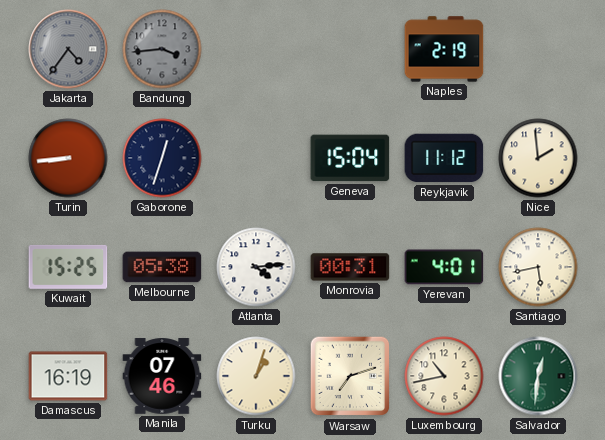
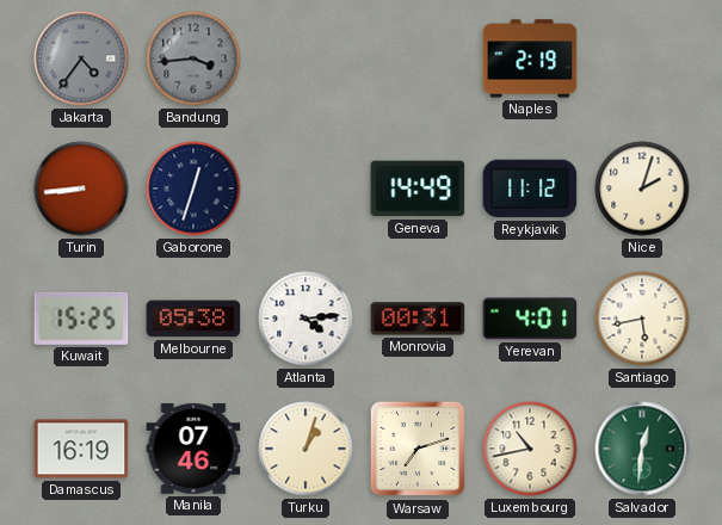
Geneva: 15:04 -> 14:49 (418, 189)
Nice: 1:59 -> 2:03 (642, 189)
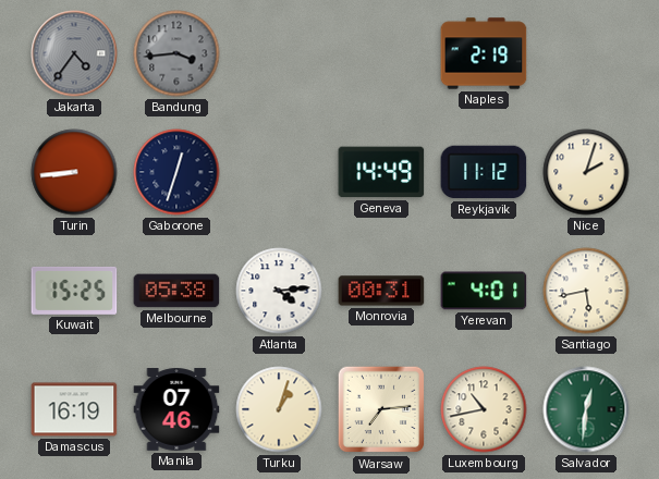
Warsaw: 7:12 -> 7:14 (381, 409)
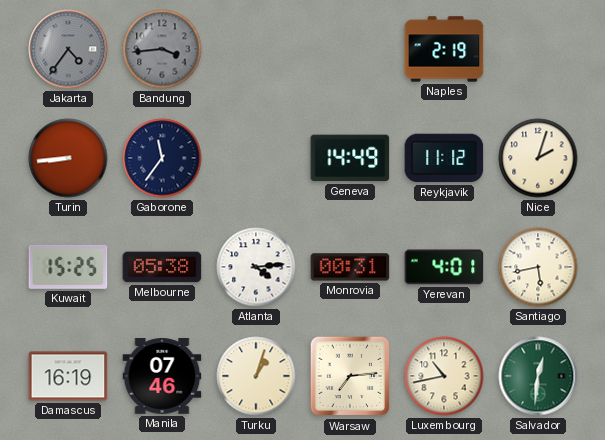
Gaborone: 12:33 -> 11:36 (162, 158)
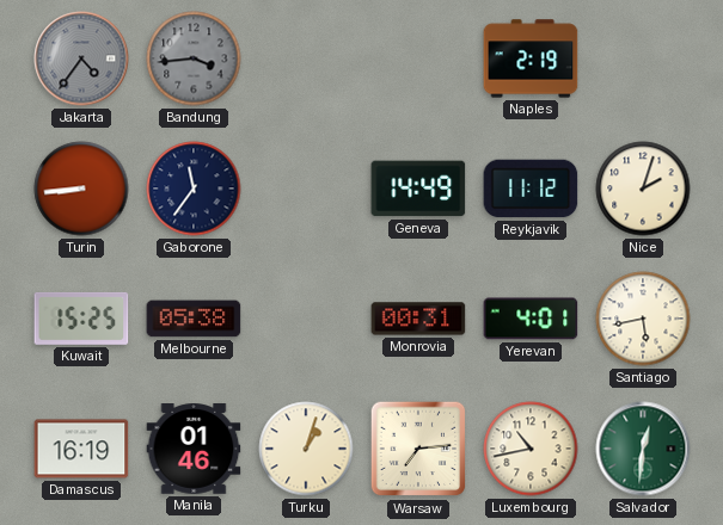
Atlanta: 4:14 -> none (256, 267)
Manila: 07:46 -> 01:46 (194, 449)
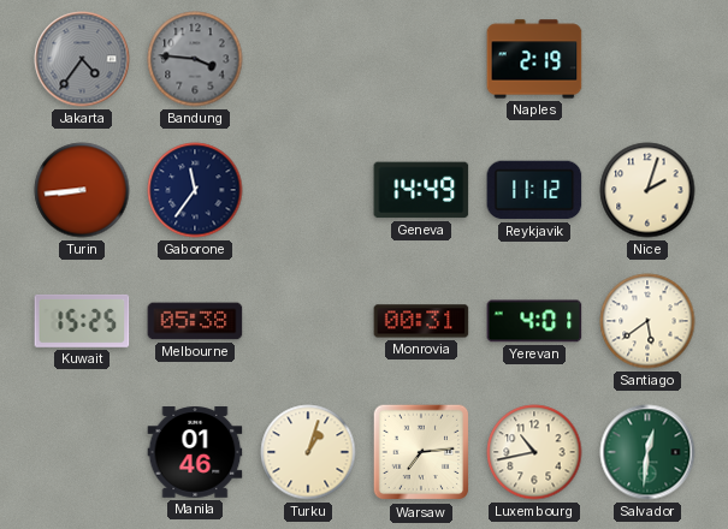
Bandung: 3:44 -> 3:46 (195, 59)
Santiago: 5:43 -> 5:39 (647, 321)
Damascus: 16:19 -> none (81, 449)
